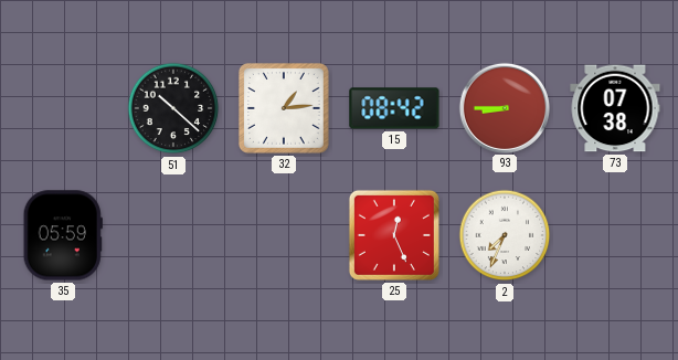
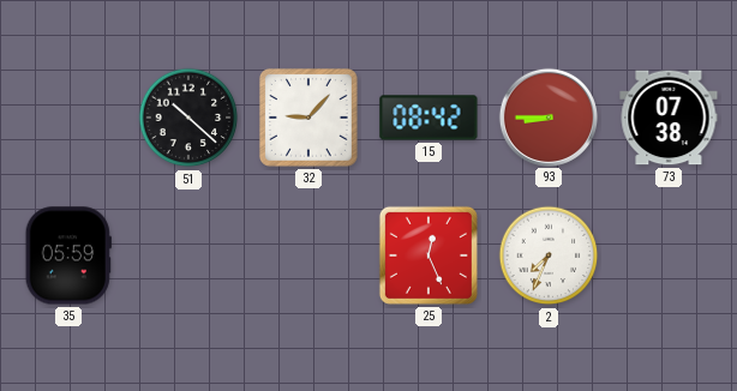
32: 1:14 -> 9:07 (308, 118)
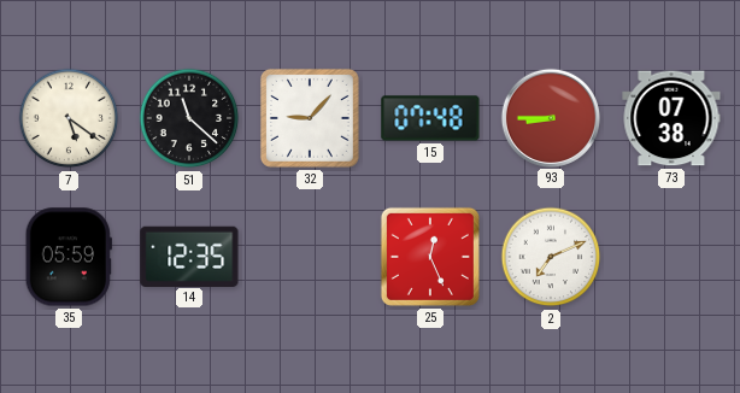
7: none -> 5:21 (69, 118)
51: 10:22 -> 11:22 (189, 118)
15: 08:42 -> 07:48 (430, 118)
14: none -> 12:35 (189, 256)
2: 7:34 -> 7:11 (551, 257)
